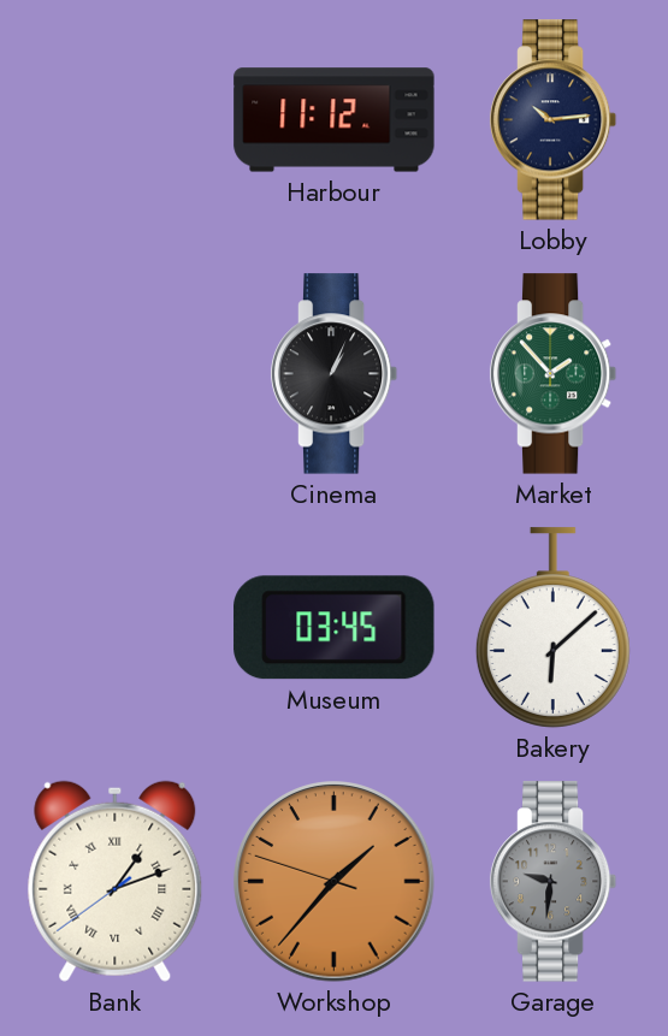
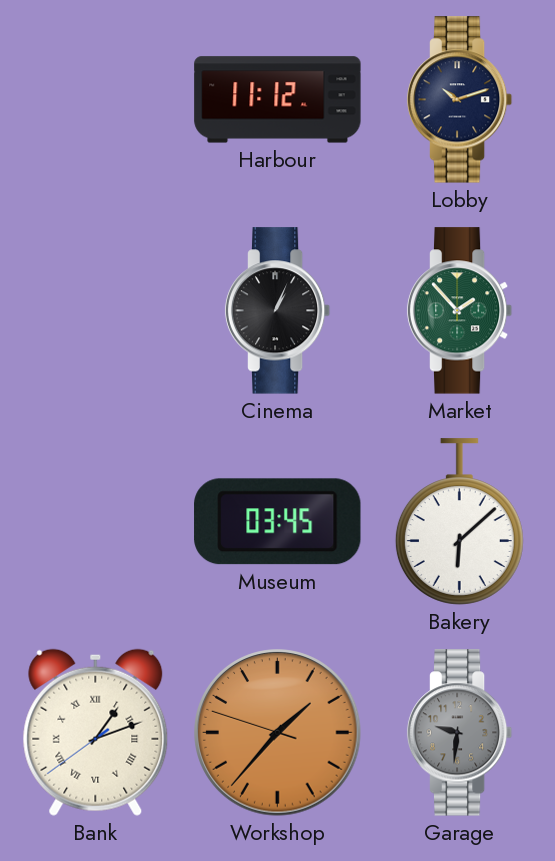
Lobby: 10:14 -> 10:12 (460, 100)
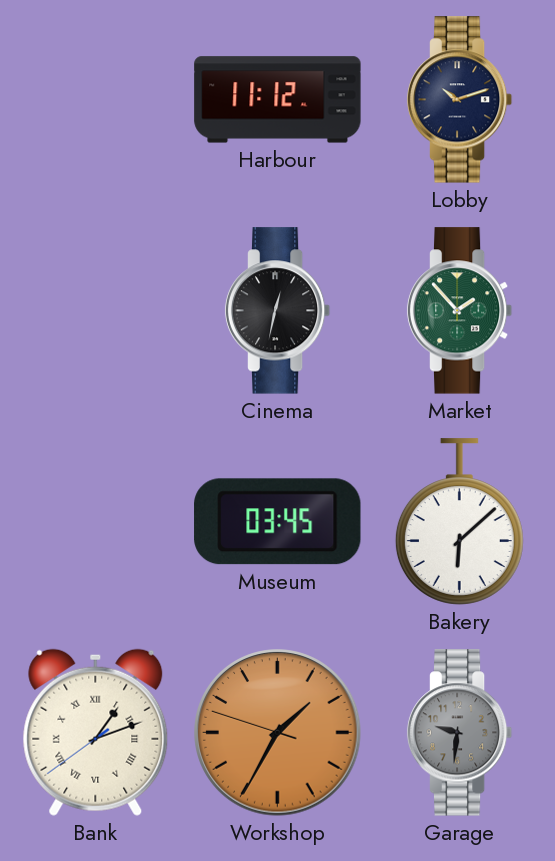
Cinema: 1:04 -> 12:32 (278, 311)
Workshop: 1:36 -> 1:34 (278, 733)
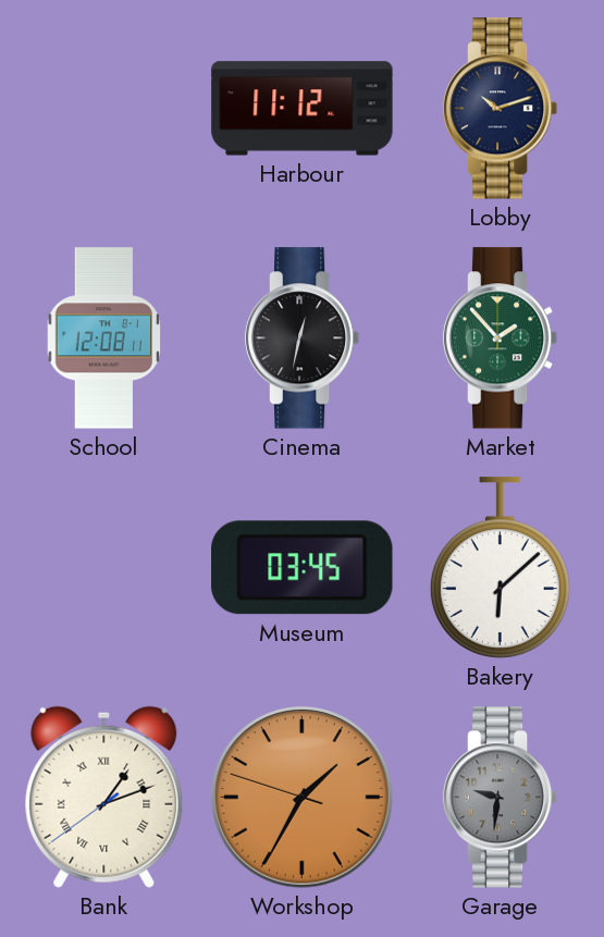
School: none -> 12:08 (104, 338)
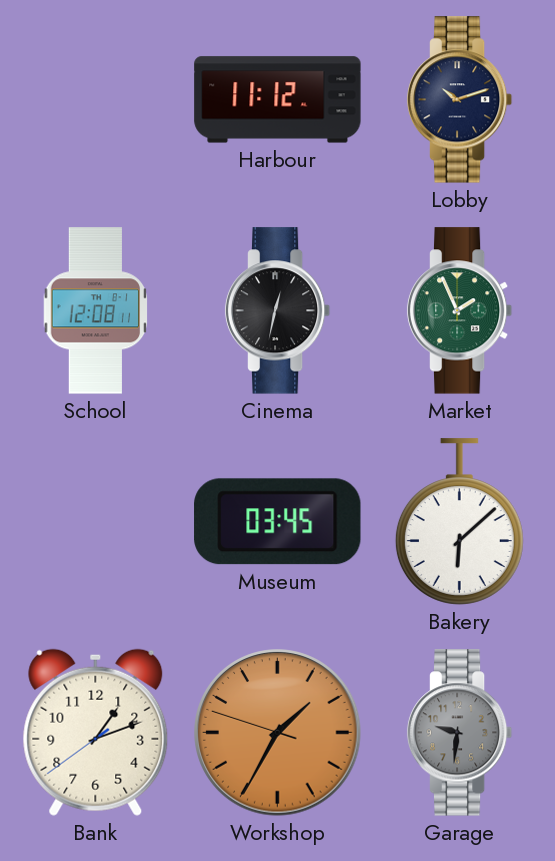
Market: 1:53 -> 1:56 (460, 311)
Bank numerals: Roman -> Arabic (96, 732)
